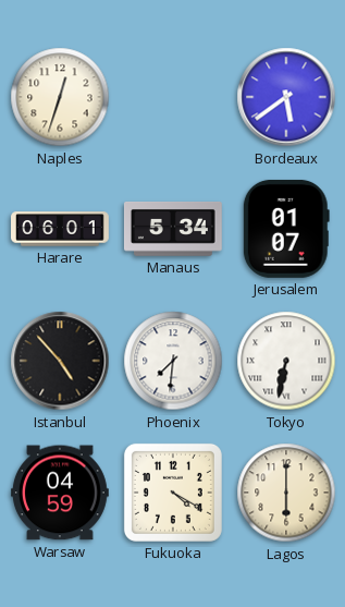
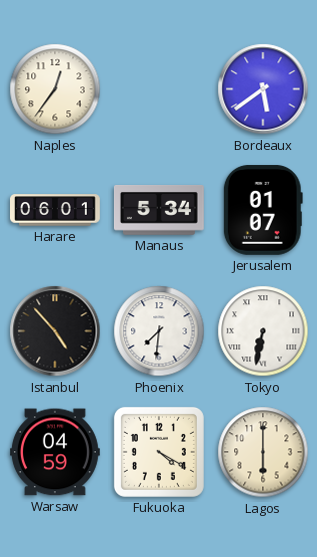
Naples: 12:33 -> 12:36 (55, 89)
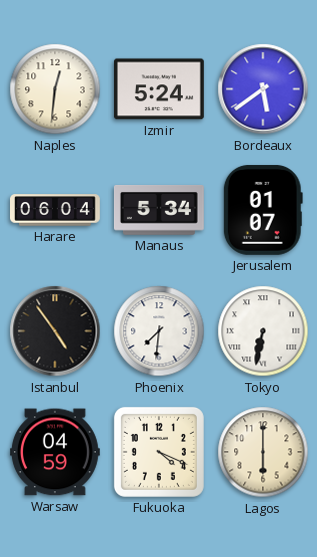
Naples: 12:36 -> 12:31 (55, 89)
Izmir: none -> 5:24 (159, 89)
Harare: 06:01 -> 06:04 (56, 210)
Istanbul: 4:53 -> 4:54 (55, 331)
Fukuoka: 4:20 -> 4:19 (159, 452)
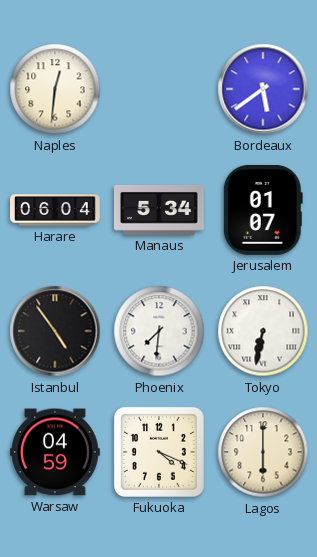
Izmir: 5:24 -> none (159, 89)
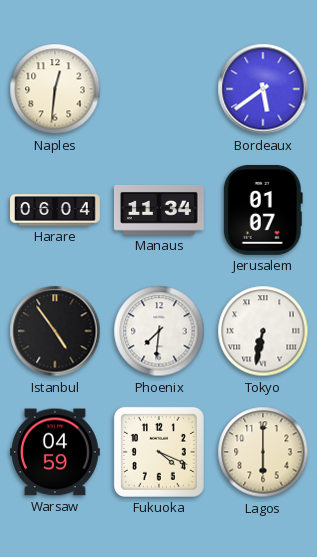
Manaus: 5:34 -> 11:34 (159, 211)
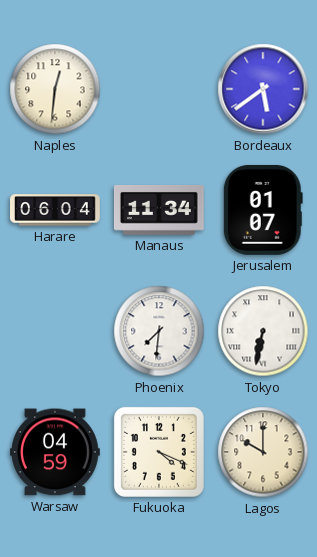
Istanbul: 4:54 -> none (55, 331)
Lagos: 6:00 -> 10:00 (263, 452)
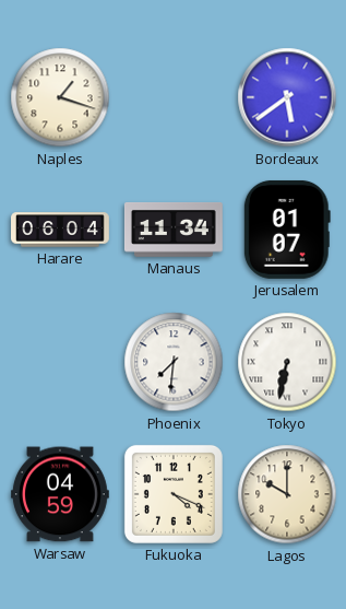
Naples: 12:31 -> 1:18 (60, 97)
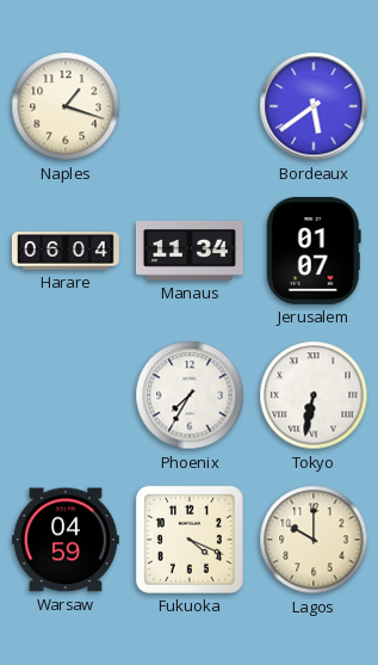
Phoenix: 7:31 -> 7:35 (190, 395)
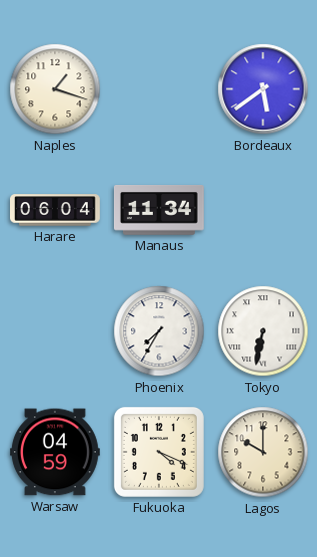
Jerusalem: 01:07 -> none (314, 251)
